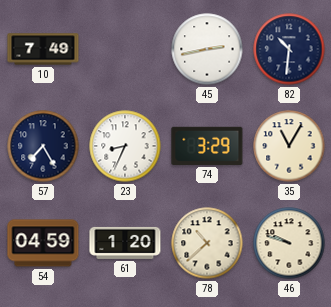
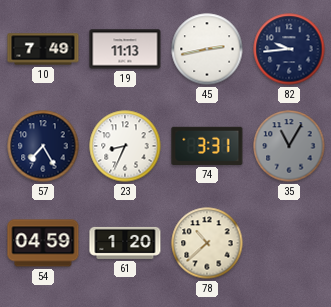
19: none -> 11:13 (125, 49)
82: 10:31 -> 9:44 (289, 49)
74: 3:29 -> 3:31 (207, 146)
35 dial: cream -> grey (289, 146)
46: 9:48 -> none (289, 243)
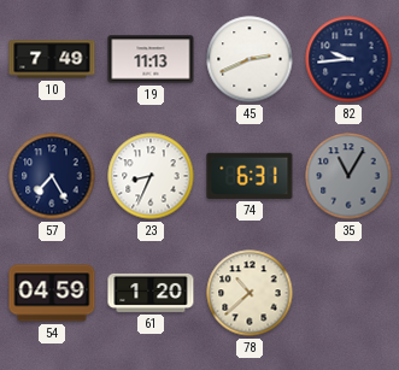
45: 2:43 -> 2:41 (250, 59)
74: 3:31 -> 6:31 (250, 176)
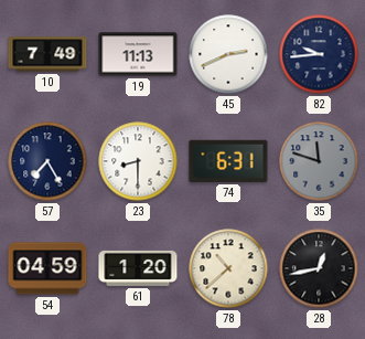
23: 8:34 -> 8:30 (138, 161)
35: 11:05 -> 11:48 (319, 161)
28: none -> 12:43 (319, 268)
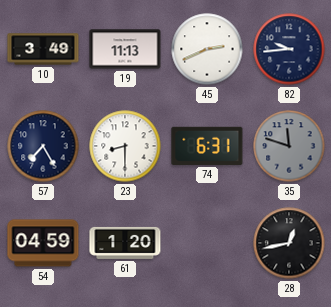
10: 7:49 -> 3:49 (43, 49)
78: 10:38 -> none (228, 268)
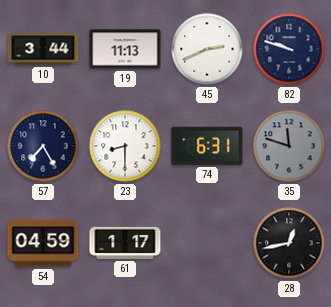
10: 3:49 -> 3:44 (43, 49)
82: 9:44 -> 9:48 (289, 49)
61: 1:20 -> 1:17 (125, 243)
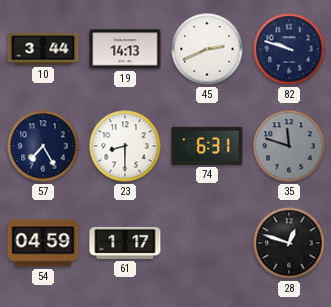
19: 11:13 -> 14:13 (125, 49)
28: 12:43 -> 12:48 (289, 243)
